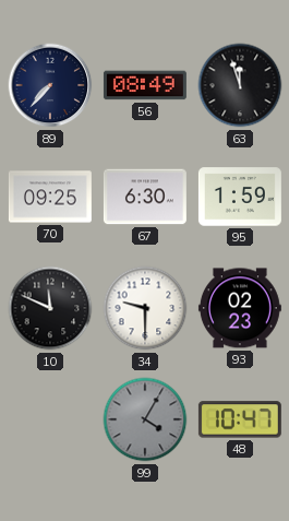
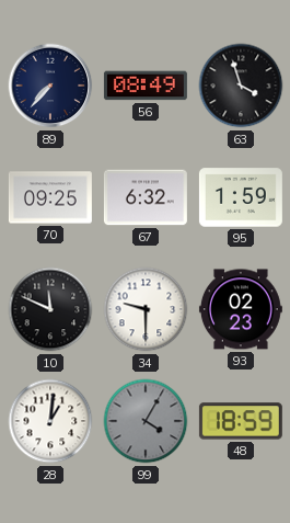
63: 11:57 -> 3:57 (241, 86)
67: 6:30 -> 6:32 (146, 197)
28: none -> 1:01 (50, 421)
48: 10:47 -> 18:59 (241, 421)
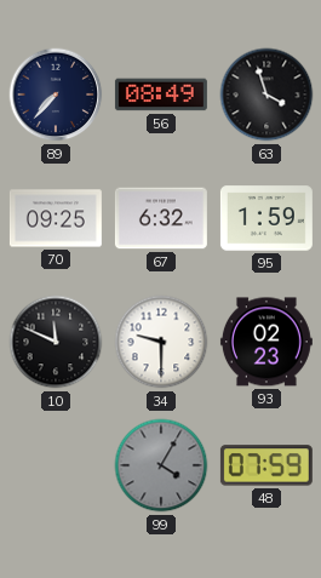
28: 1:01 -> none (50, 421)
48: 18:59 -> 07:59 (266, 465)
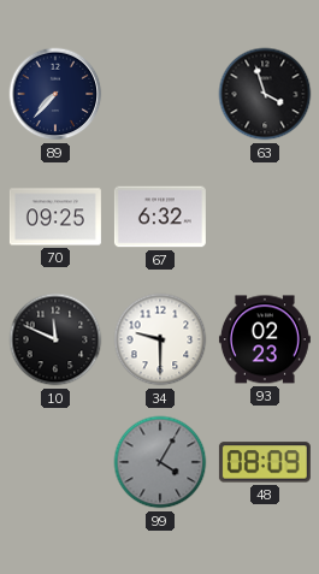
56: 08:49 -> none (161, 95)
95: 1:59 -> none (266, 218)
48: 07:59 -> 08:09 (265, 462)
